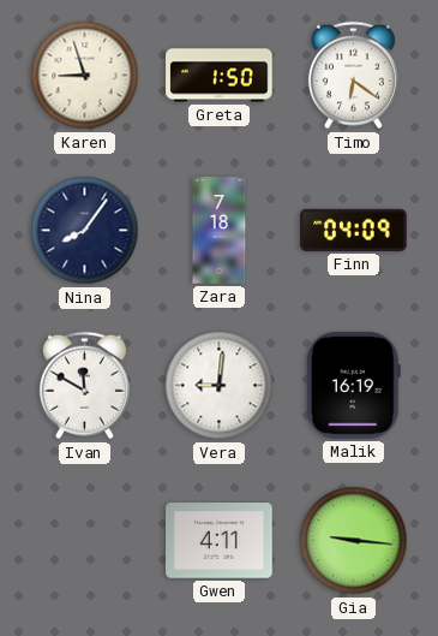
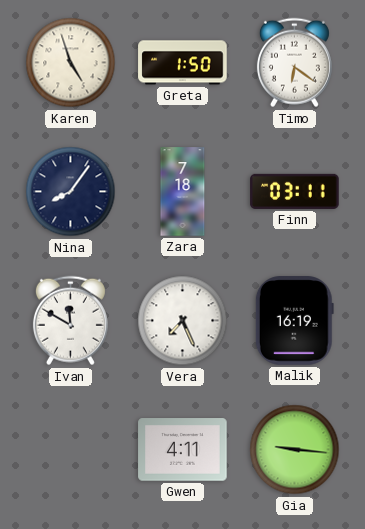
Karen: 8:57 -> 4:57 (71, 63)
Finn: 04:09 -> 03:11 (295, 191)
Vera: 9:01 -> 7:26 (183, 321)
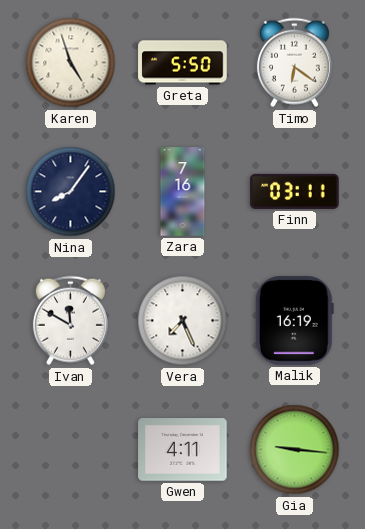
Greta: 1:50 -> 5:50 (183, 63)
Zara: 7:18 -> 7:16 (183, 192)
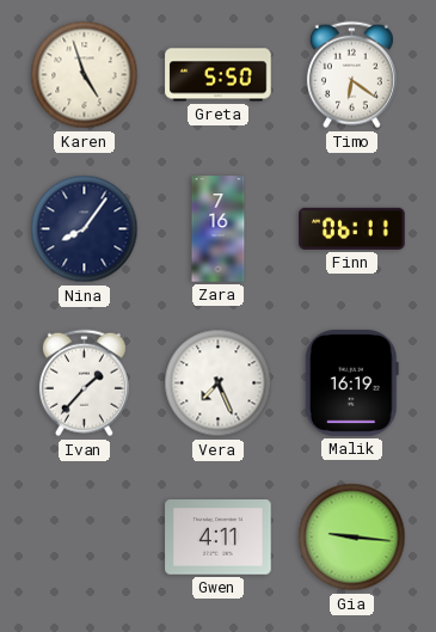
Finn: 03:11 -> 06:11 (352, 228)
Ivan: 11:50 -> 1:37 (84, 384)
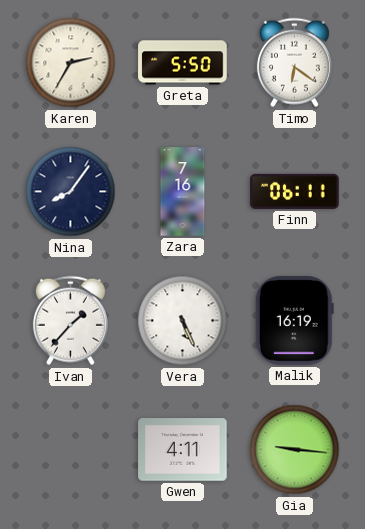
Karen: 4:57 -> 2:35 (71, 63)
Vera: 7:26 -> 5:26 (183, 321)
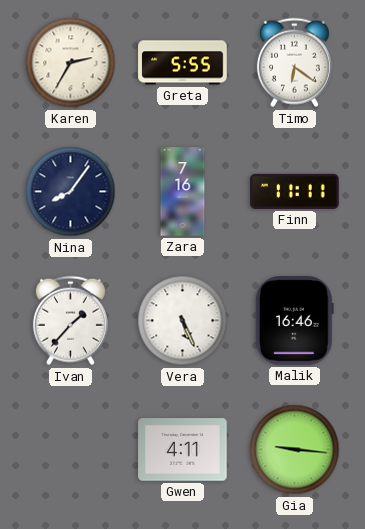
Greta: 5:50 -> 5:55 (183, 63)
Finn: 06:11 -> 11:11 (295, 191)
Malik: 16:19 -> 16:46 (294, 321)
